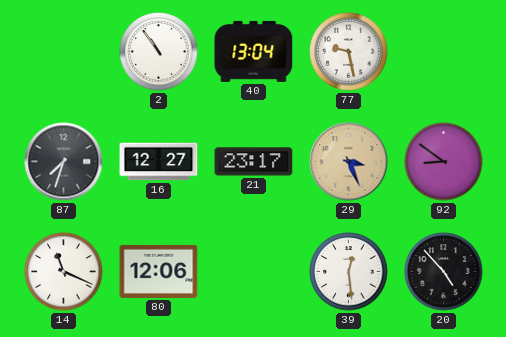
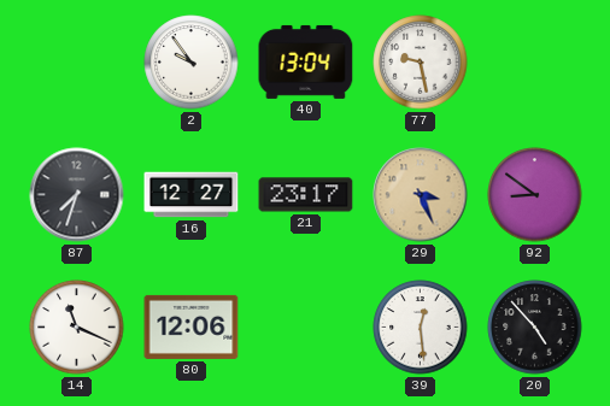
2: 10:54 -> 9:54 (192, 63)
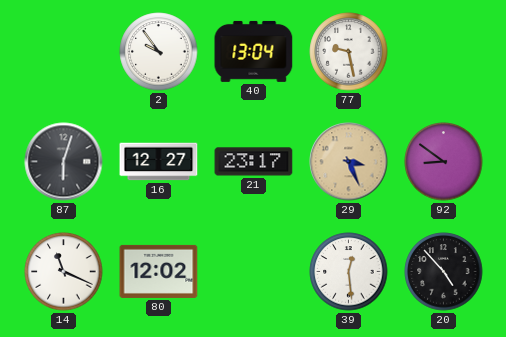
87: 7:33 -> 6:03 (64, 162)
80: 12:06 -> 12:02 (159, 271)
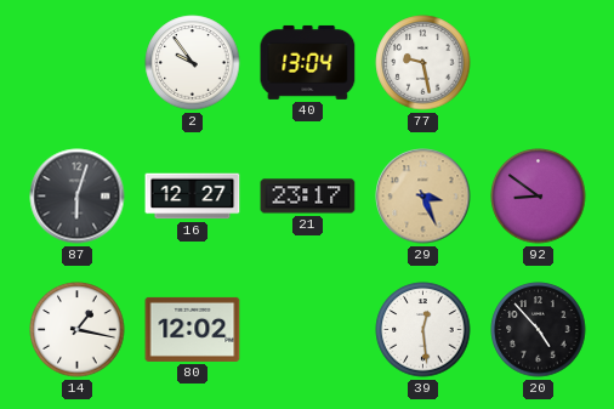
14: 11:19 -> 1:17 (78, 330)
